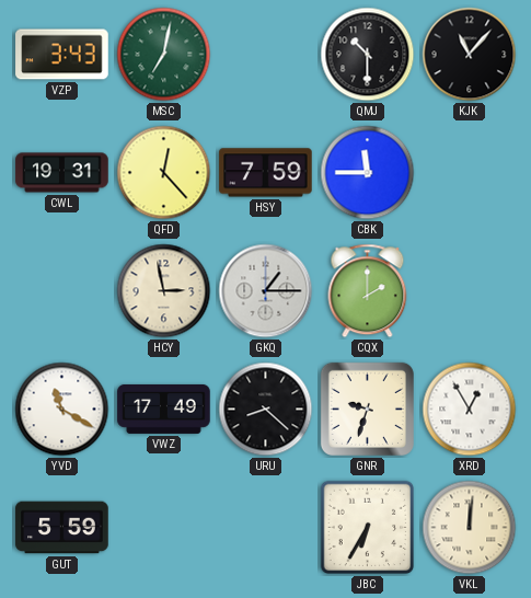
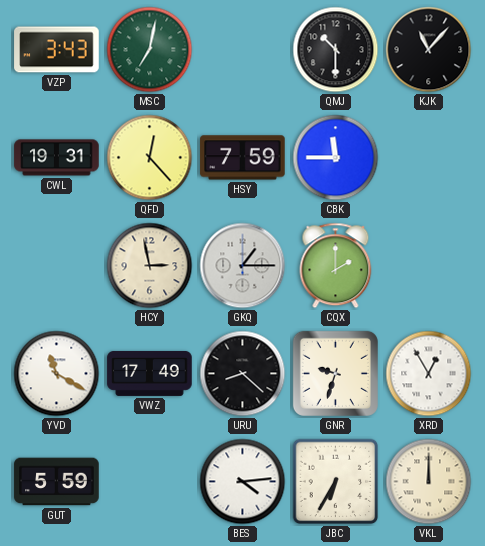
BES: none -> 4:14 (243, 482)
VKL: 12:01 -> 12:00 (429, 482)
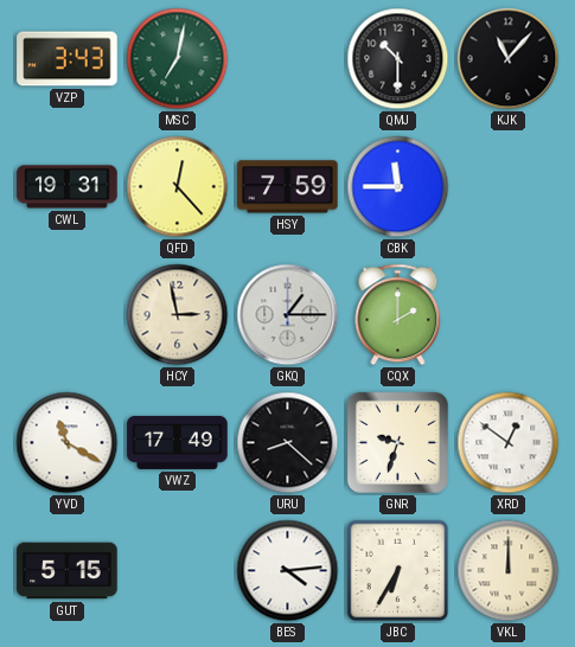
XRD: 12:55 -> 12:51 (509, 443)
GUT: 5:59 -> 5:15 (68, 571)
